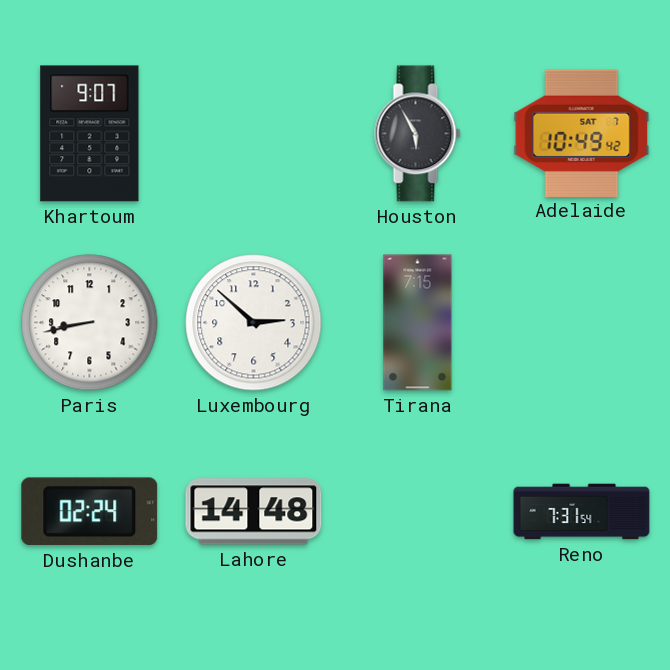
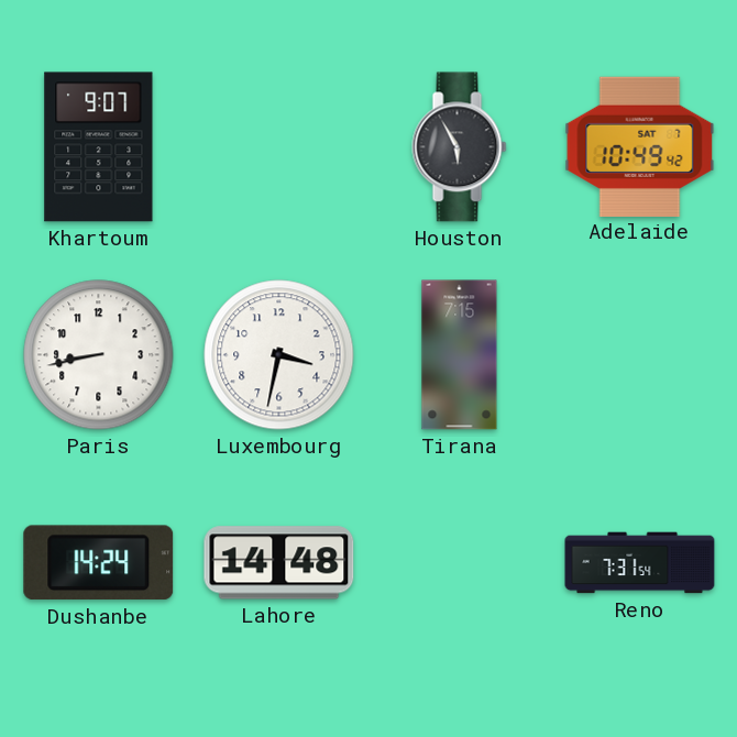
Luxembourg: 2:52 -> 3:32 (279, 355)
Dushanbe: 02:24 -> 14:24 (99, 563)
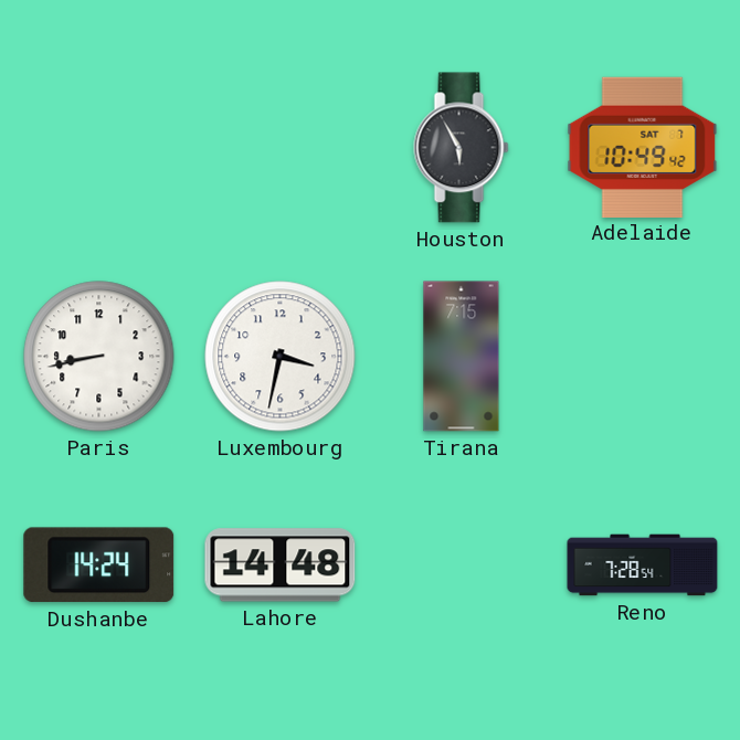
Khartoum: 9:07 -> none (99, 147)
Reno: 7:31 -> 7:28 (643, 565)
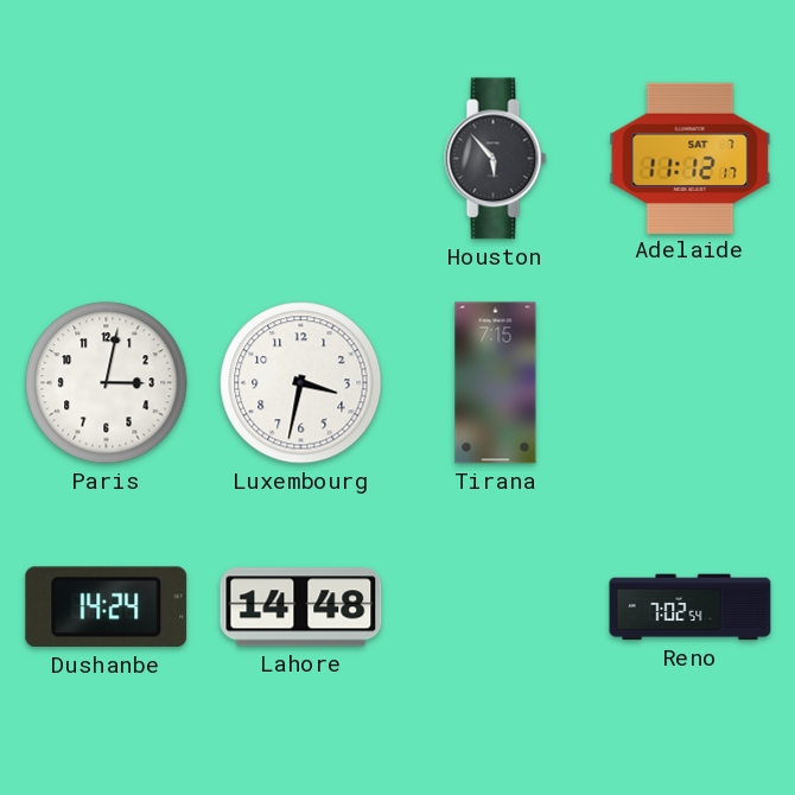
Houston: 5:55 -> 5:53 (496, 159)
Adelaide: 10:49 -> 11:12 (691, 158)
Paris: 8:43 -> 3:02 (107, 383)
Reno: 7:28 -> 7:02 (691, 608)
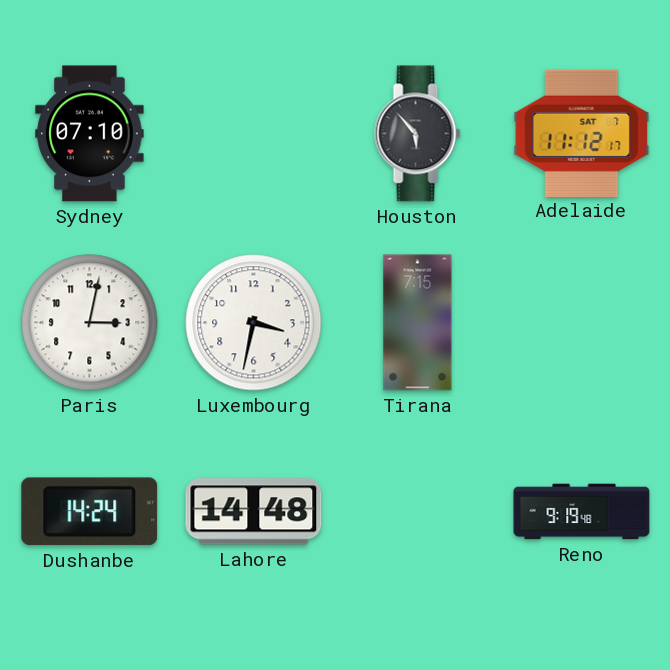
Sydney: none -> 07:10 (90, 134)
Reno: 7:02 -> 9:19 (582, 512)
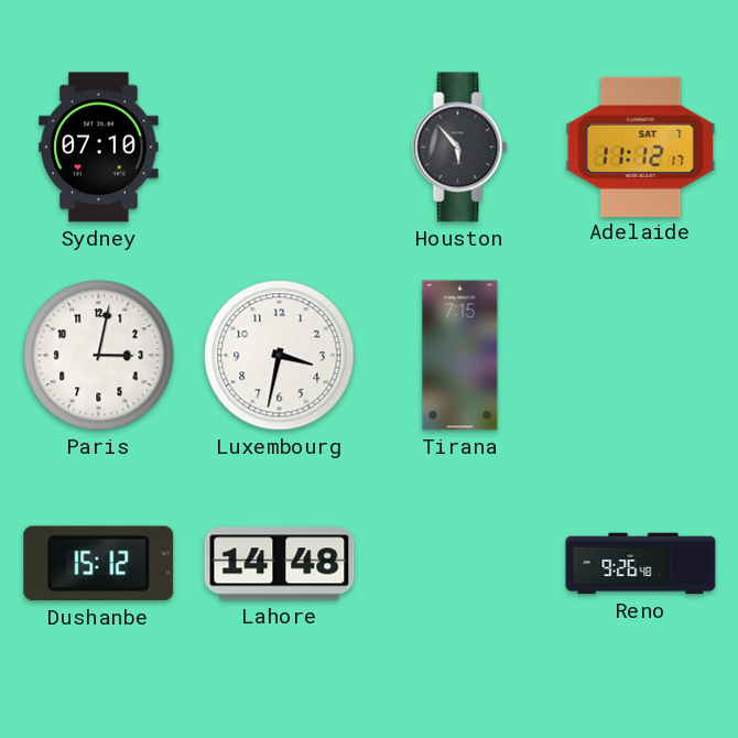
Dushanbe: 14:24 -> 15:12 (99, 564)
Reno: 9:19 -> 9:26 (641, 564)
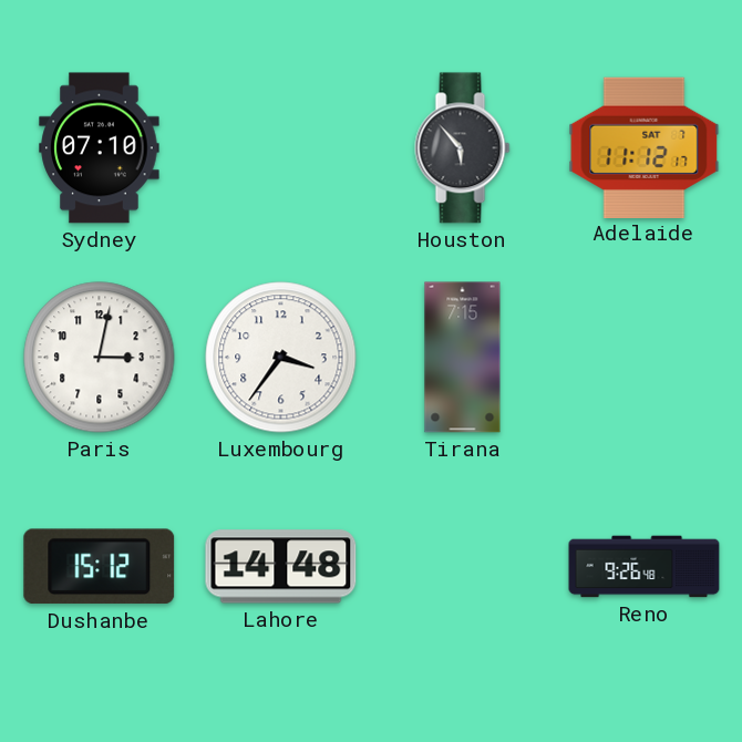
Luxembourg: 3:32 -> 3:36 (281, 358)
